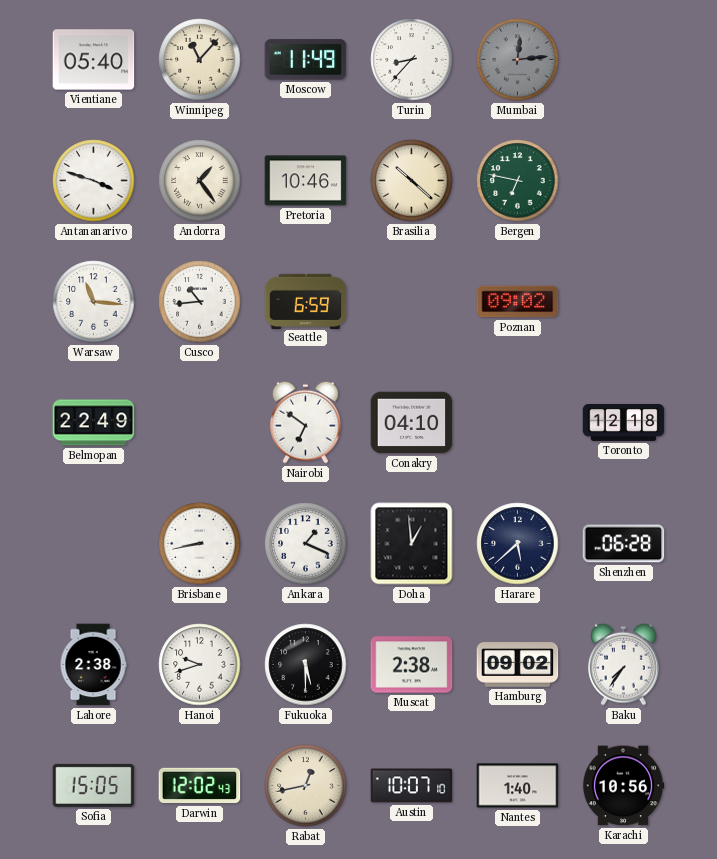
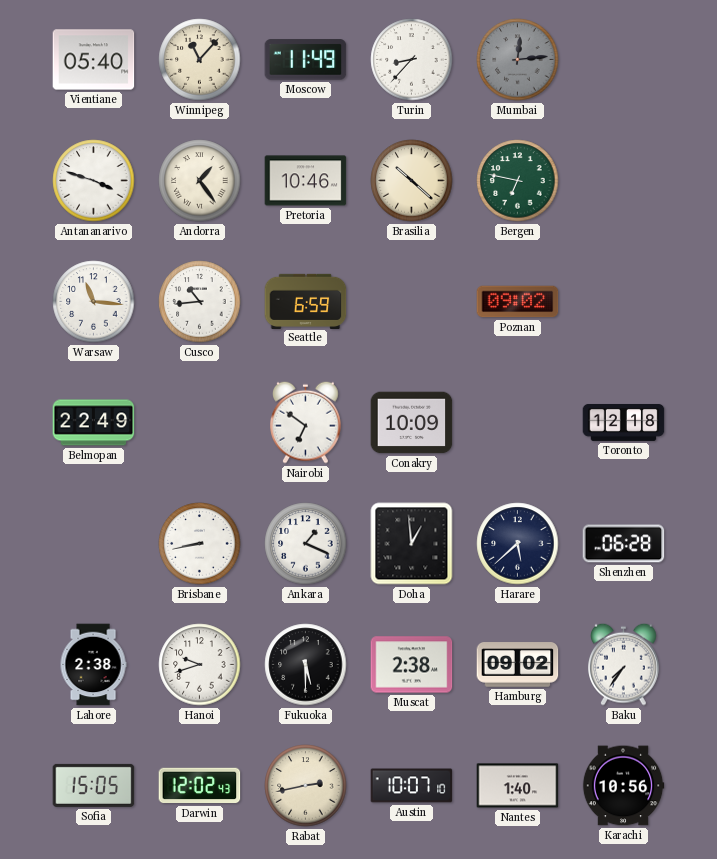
Conakry: 04:10 -> 10:09 (412, 423)
Rabat: 12:43 -> 2:43 (306, 786)
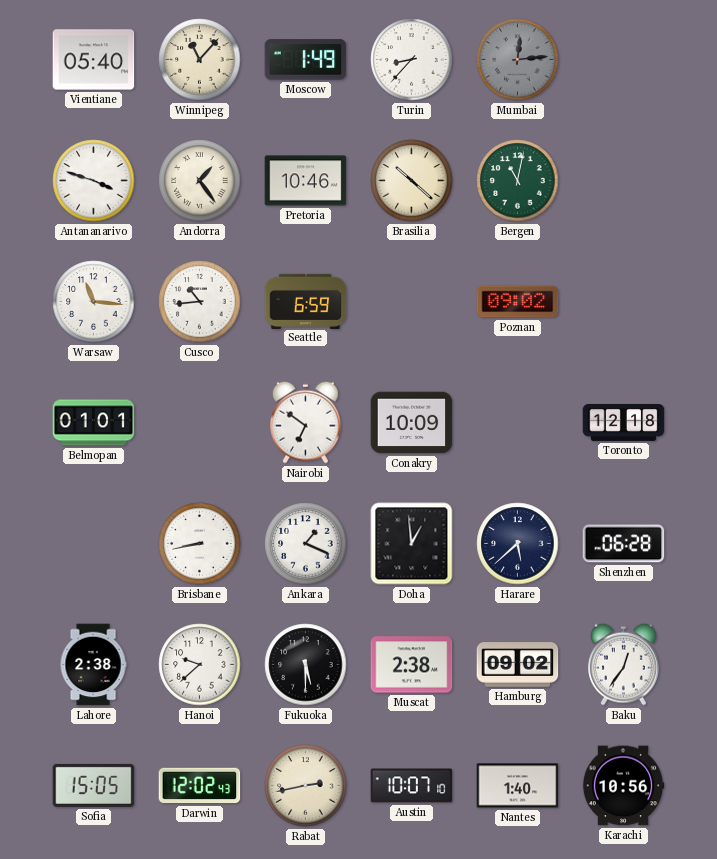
Moscow: 11:49 -> 1:49 (306, 60)
Bergen: 6:47 -> 11:02 (518, 181)
Belmopan: 22:49 -> 01:01 (94, 423)
Hanoi: 9:42 -> 9:38 (200, 665)
Baku: 7:36 -> 12:36 (624, 664)
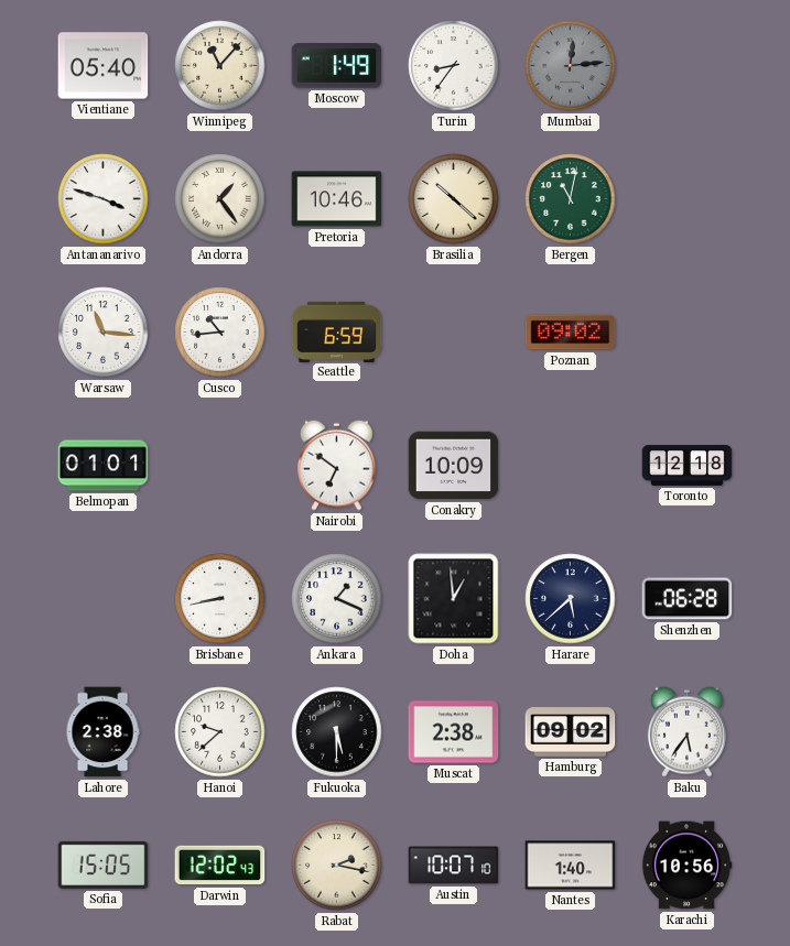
Turin: 8:37 -> 8:36 (454, 66)
Baku: 12:36 -> 5:36 (688, 731)
Rabat: 2:43 -> 2:17 (337, 866)
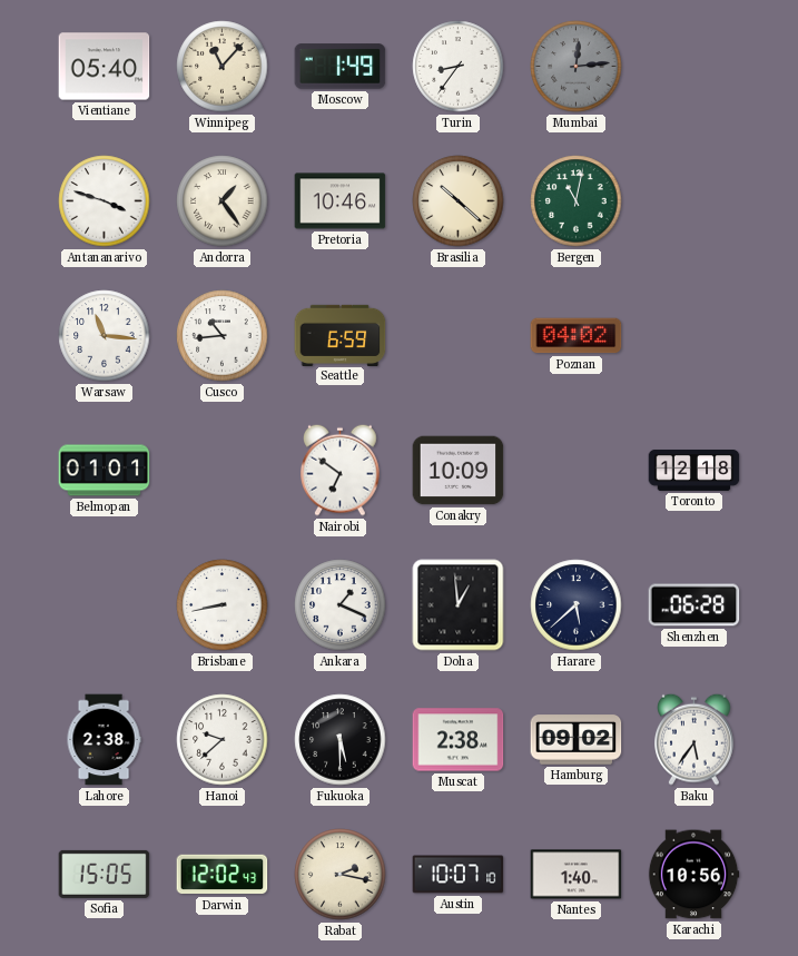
Poznan: 09:02 -> 04:02 (577, 336)
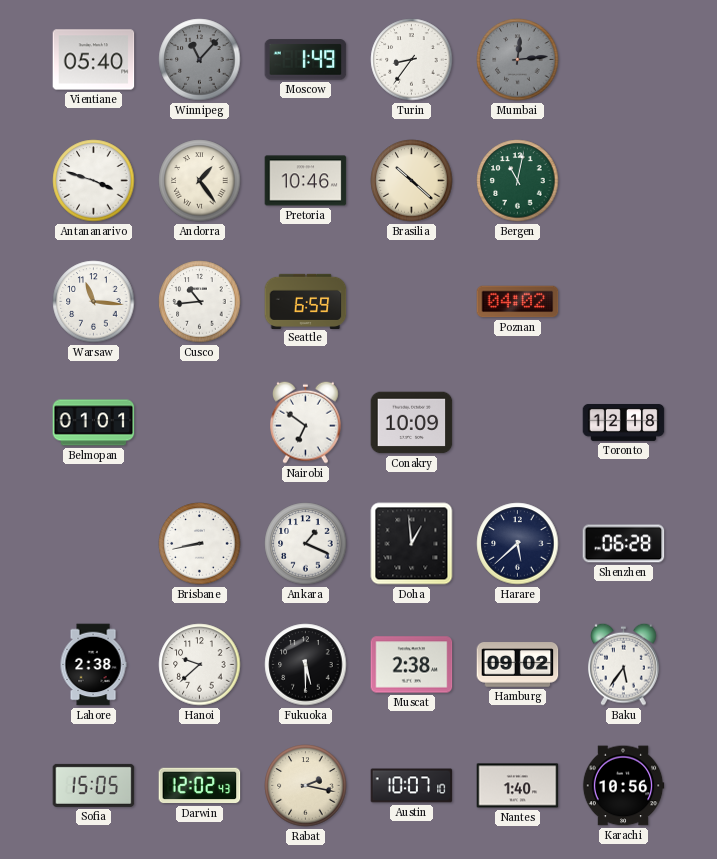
Winnipeg dial: cream -> grey (200, 60)
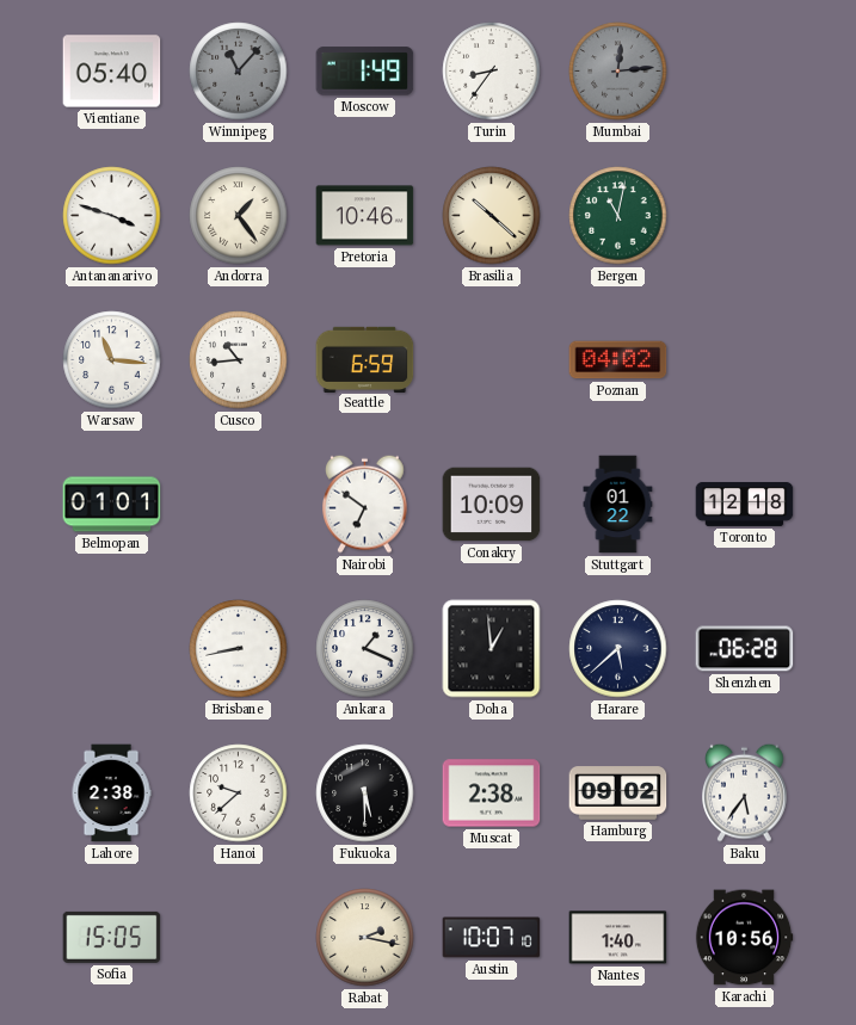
Stuttgart: none -> 01:22 (618, 505)
Darwin: 12:02 -> none (200, 786)
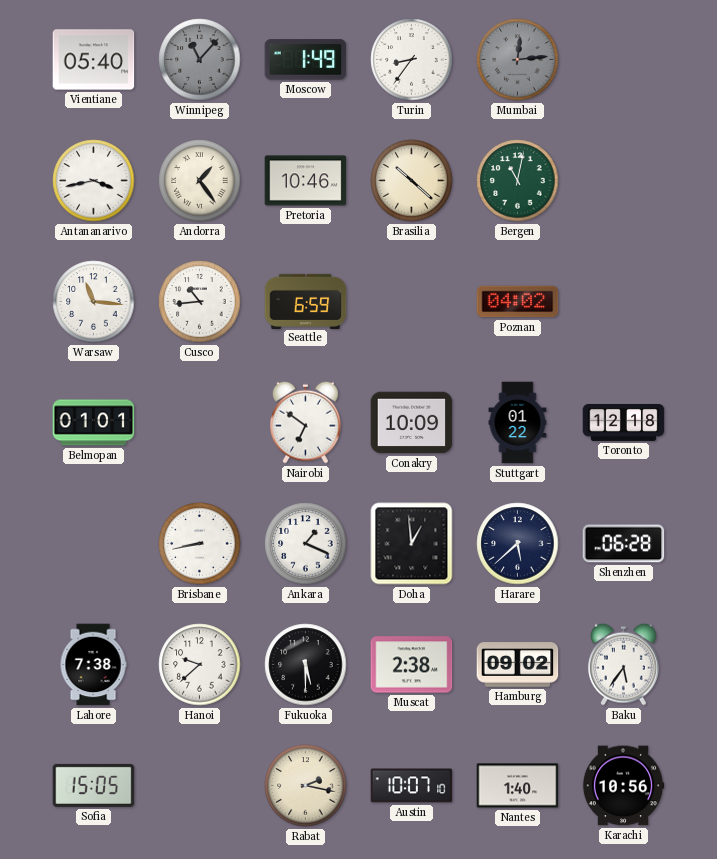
Antananarivo: 3:48 -> 3:43 (94, 181)
Lahore: 2:38 -> 7:38 (93, 665)
